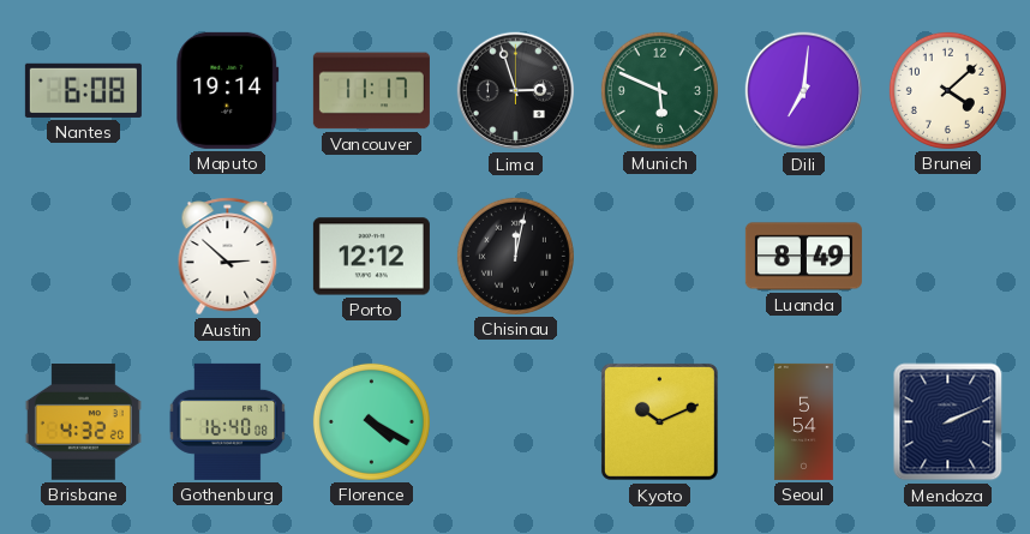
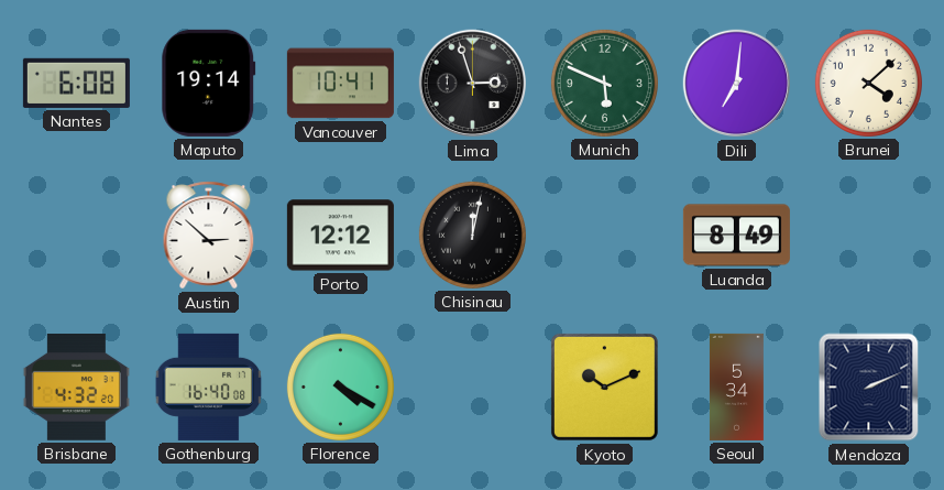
Vancouver: 11:17 -> 10:41 (340, 84)
Seoul: 5:54 -> 5:34 (736, 386)
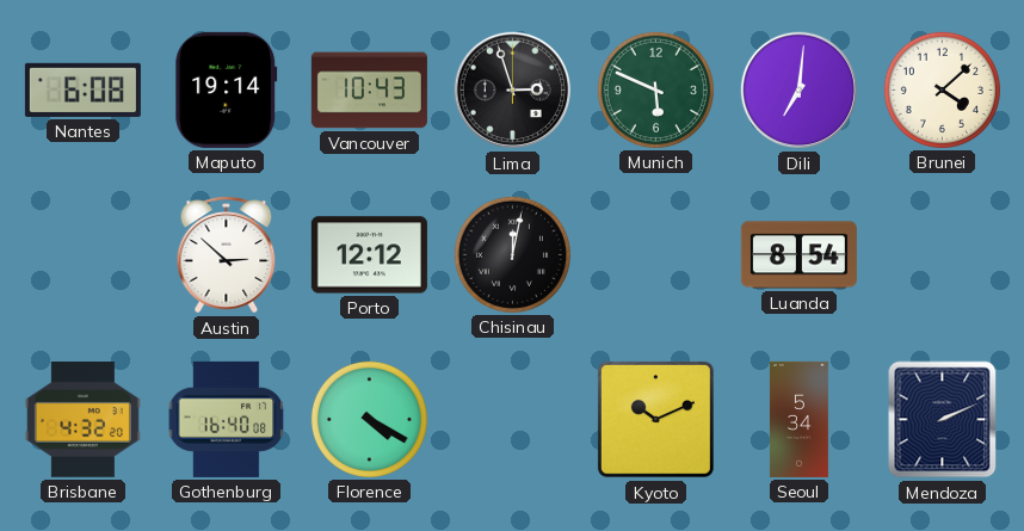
Vancouver: 10:41 -> 10:43 (369, 91)
Luanda: 8:49 -> 8:54 (798, 255)
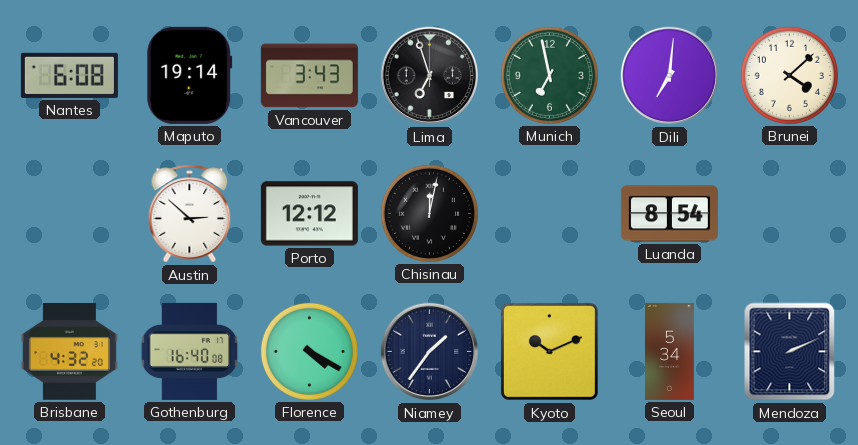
Vancouver: 10:43 -> 3:43 (309, 76)
Lima: 2:57 -> 6:57 (430, 76)
Munich: 5:49 -> 6:58 (549, 75)
Niamey: none -> 1:36 (430, 352)
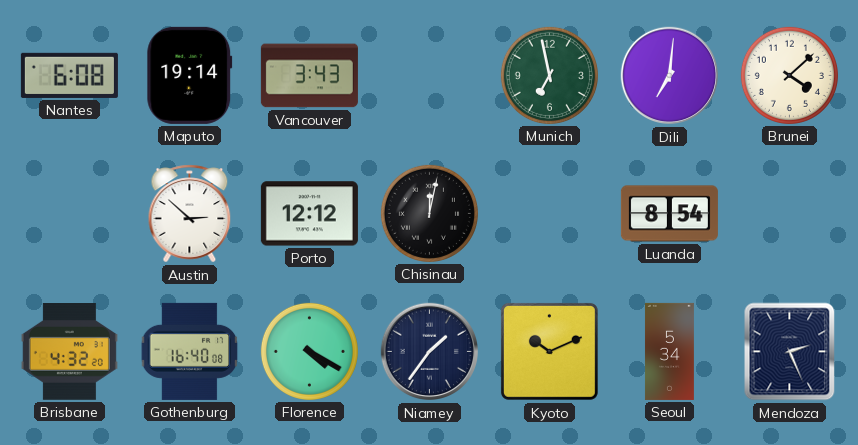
Lima: 6:57 -> none (430, 76)
Mendoza: 2:11 -> 2:26 (790, 352)
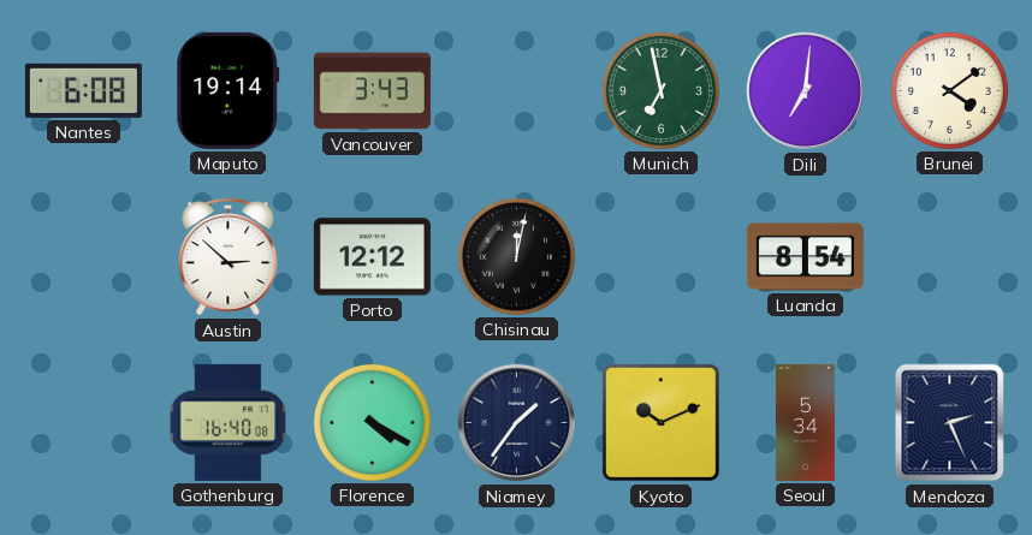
Brunei: 4:08 -> 4:09 (949, 90)
Brisbane: 4:32 -> none (69, 352)
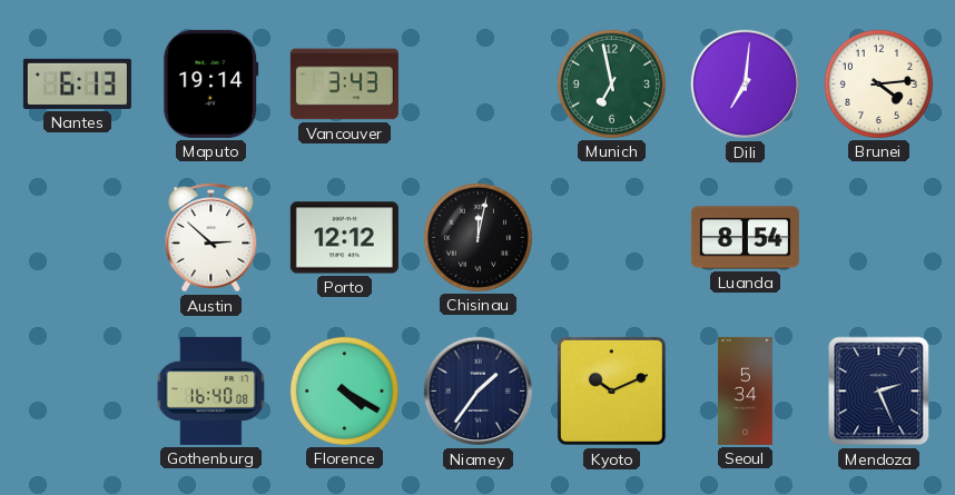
Nantes: 6:08 -> 6:13 (77, 83)
Brunei: 4:09 -> 4:14 (878, 83)
